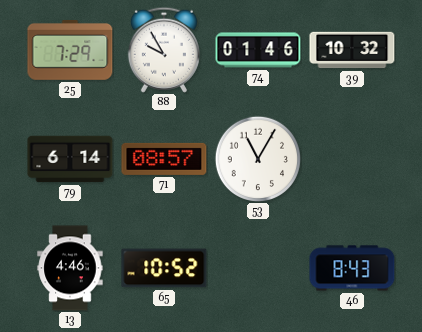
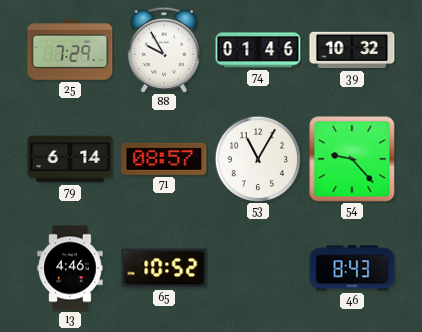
54: none -> 9:23 (352, 159)
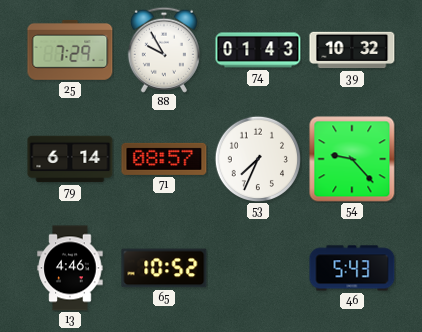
74: 01:46 -> 01:43 (258, 50)
53: 11:05 -> 7:34 (257, 158)
46: 8:43 -> 5:43 (352, 268)
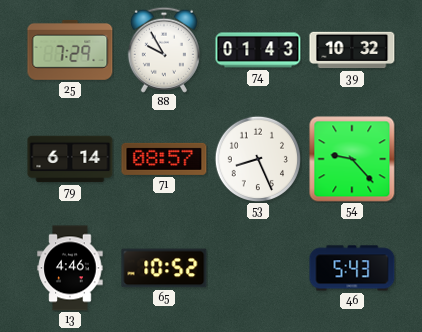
53: 7:34 -> 8:26 (257, 158)
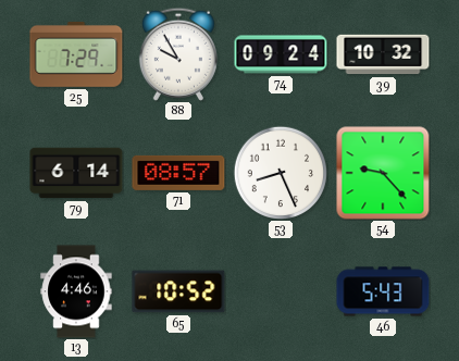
74: 01:43 -> 09:24 (281, 54)
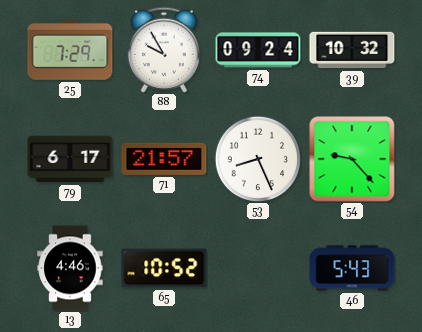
79: 6:14 -> 6:17 (70, 159)
71: 08:57 -> 21:57 (164, 159)
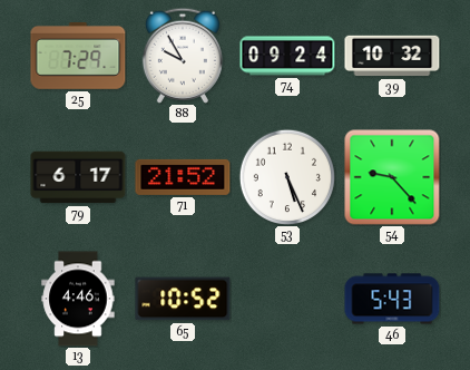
71: 21:57 -> 21:52 (183, 177)
53: 8:26 -> 5:26 (286, 176)
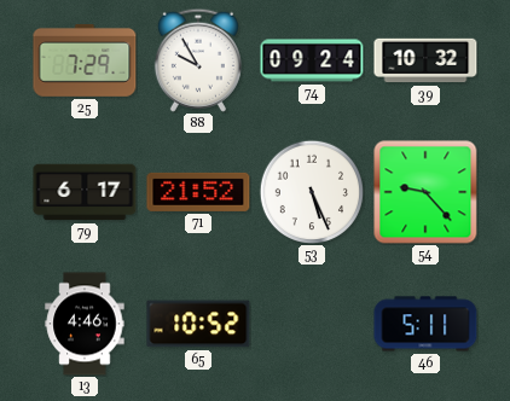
46: 5:43 -> 5:11 (425, 324)
